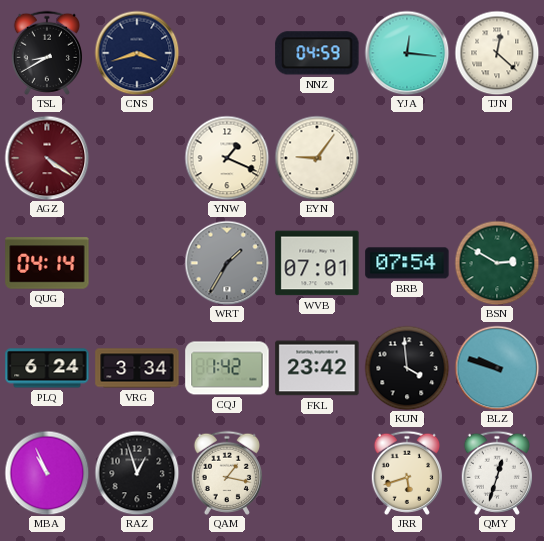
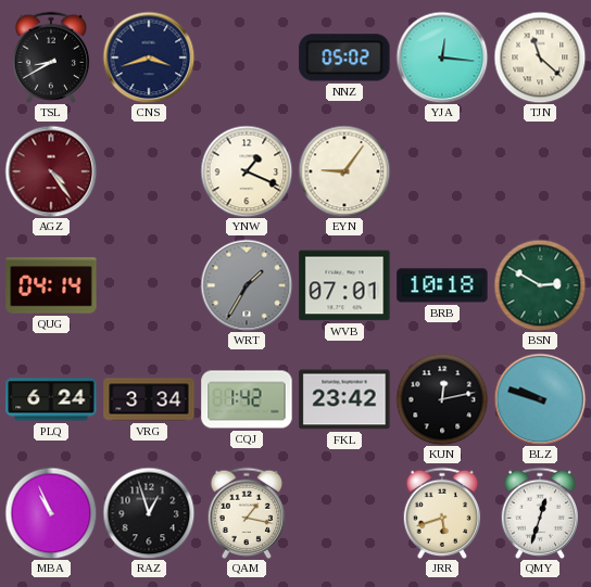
NNZ: 04:59 -> 05:02 (344, 58)
TJN: 12:22 -> 11:22 (540, 58)
AGZ: 4:21 -> 4:24 (51, 171)
BRB: 07:54 -> 10:18 (442, 285)
KUN: 3:59 -> 12:13 (442, 399)
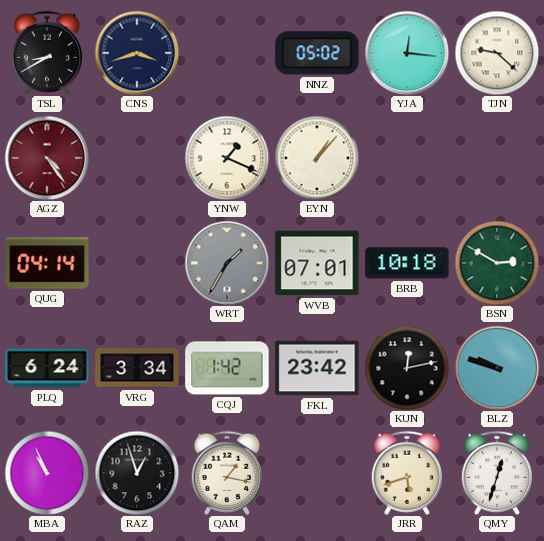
TJN: 11:22 -> 9:22 (497, 53)
EYN: 9:06 -> 1:07 (317, 158)
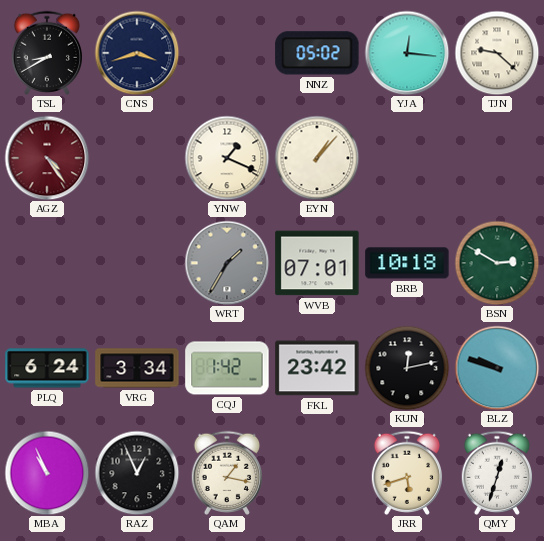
QUG: 04:14 -> none (47, 263)
RAZ: 12:57 -> 12:56 (137, 473)
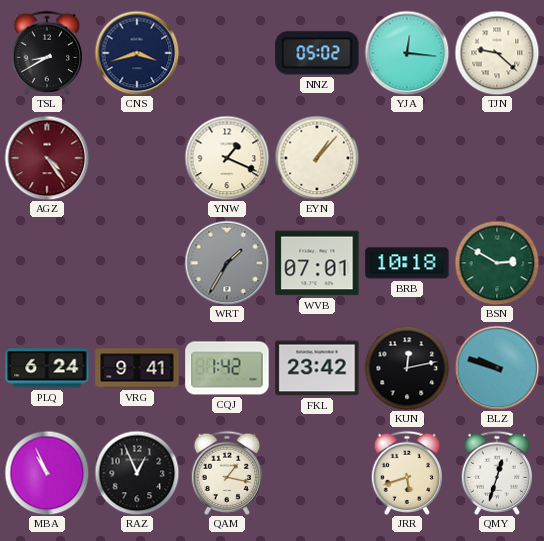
VRG: 3:34 -> 9:41 (137, 368)
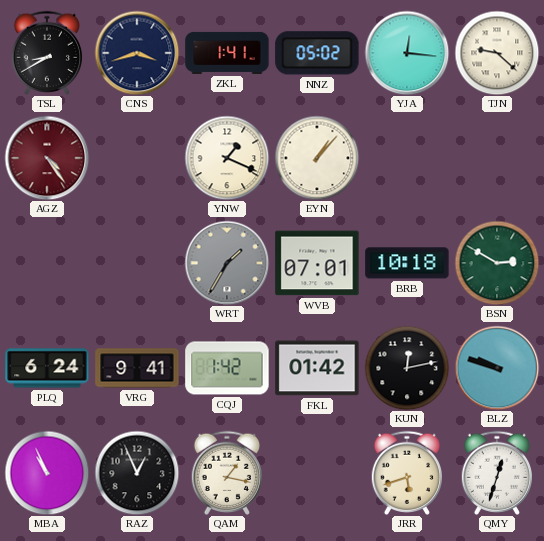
ZKL: none -> 1:41 (227, 53)
FKL: 23:42 -> 01:42 (317, 368)
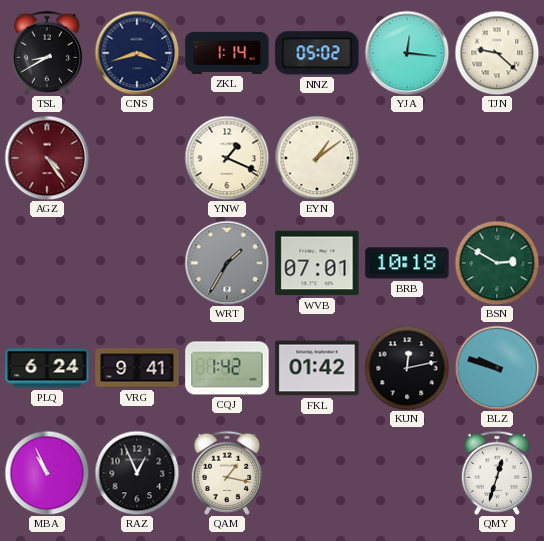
ZKL: 1:41 -> 1:14 (227, 53)
EYN: 1:07 -> 1:09 (317, 158)
JRR: 5:42 -> none (406, 473)
